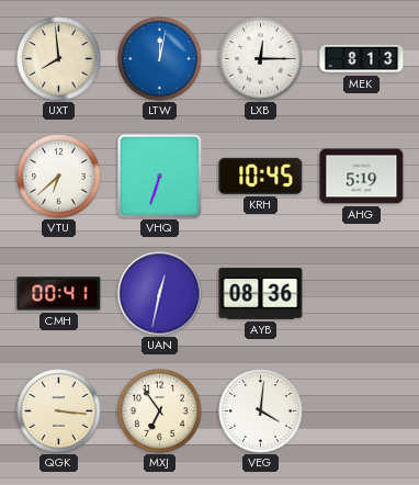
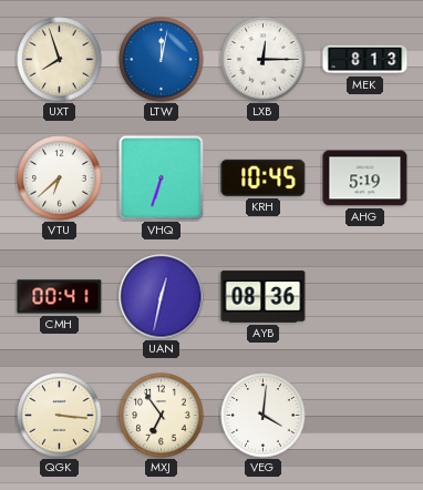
UXT: 7:59 -> 7:57 (60, 60)
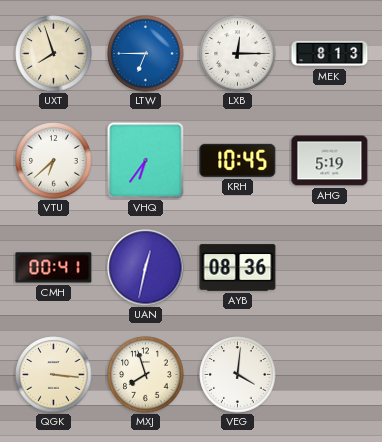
LTW: 12:02 -> 6:45 (146, 54)
VHQ: 6:33 -> 6:36 (146, 161)
MXJ: 6:54 -> 7:57 (146, 375)
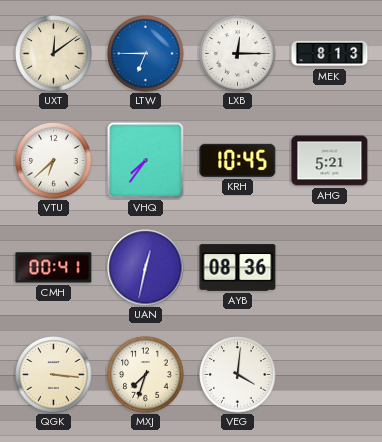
UXT: 7:57 -> 12:09 (54, 54)
VHQ: 6:36 -> 7:36 (146, 161)
AHG: 5:19 -> 5:21 (330, 161)
MXJ: 7:57 -> 7:33 (146, 375)
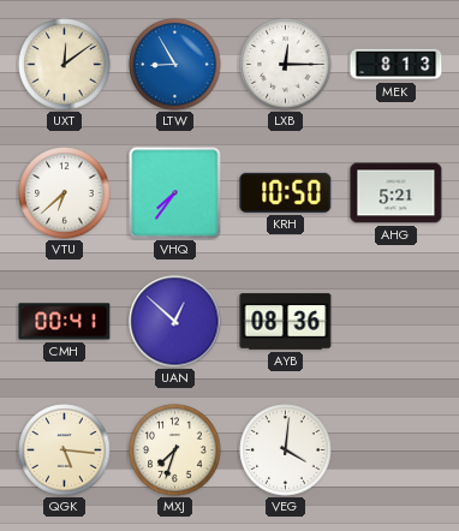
LTW: 6:45 -> 8:55 (175, 65)
KRH: 10:45 -> 10:50 (286, 192)
UAN: 12:32 -> 12:52 (175, 322)
QGK: 3:16 -> 5:16 (65, 451)
